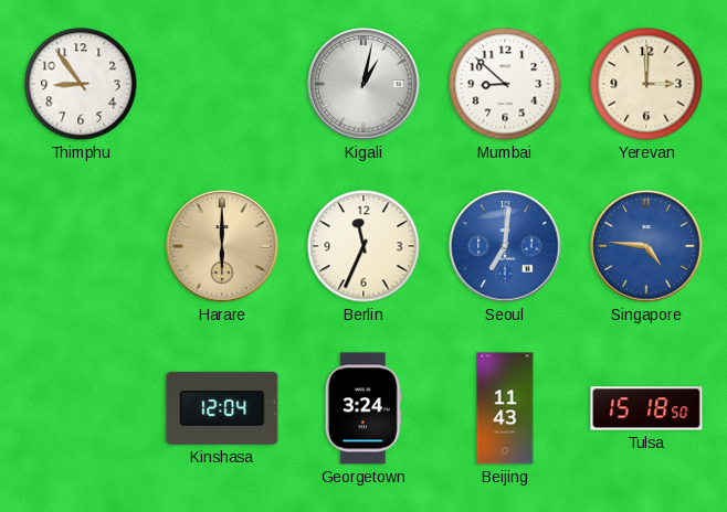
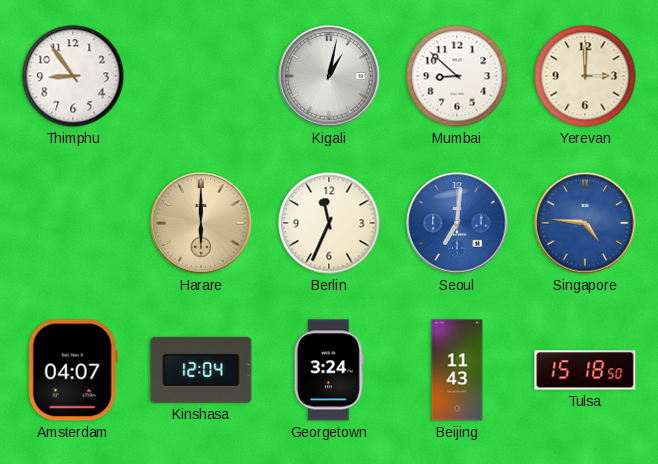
Amsterdam: none -> 04:07 (73, 370)
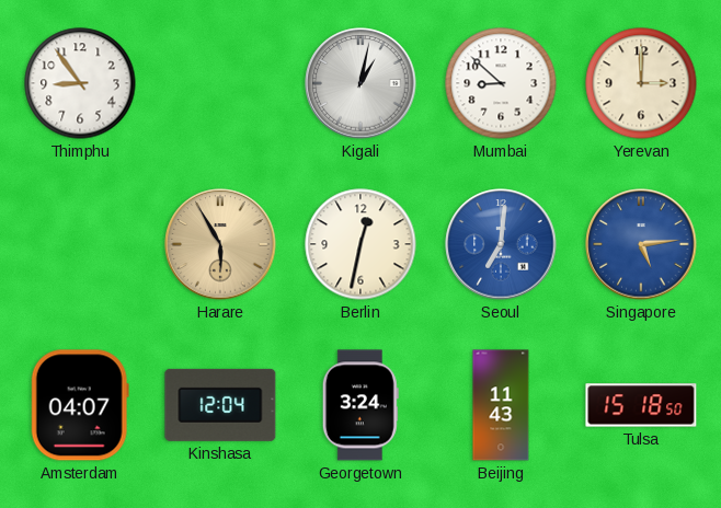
Harare: 6:00 -> 5:55 (220, 244)
Berlin: 11:34 -> 12:32 (360, 244)
Singapore: 4:46 -> 5:14 (641, 244)
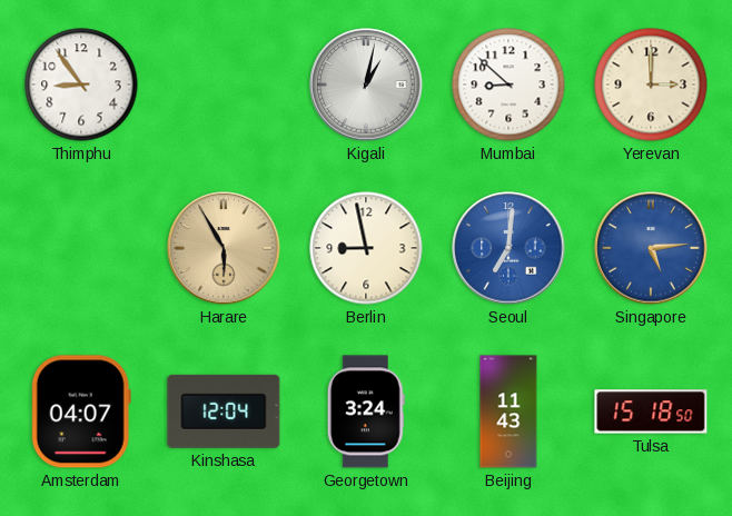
Berlin: 12:32 -> 8:58 (366, 248)
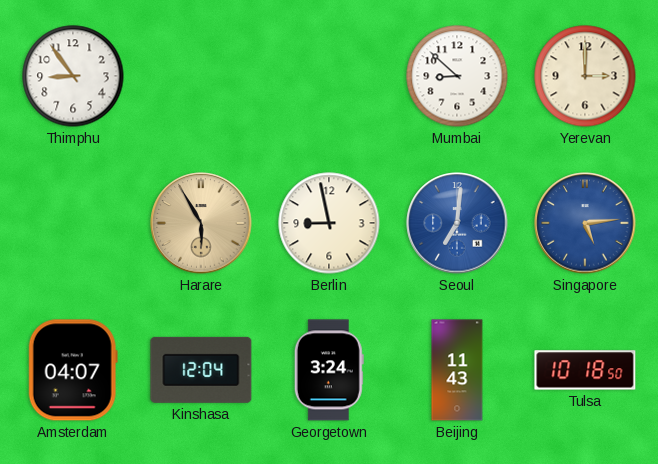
Kigali: 1:02 -> none (366, 85)
Tulsa: 15:18 -> 10:18 (585, 370)
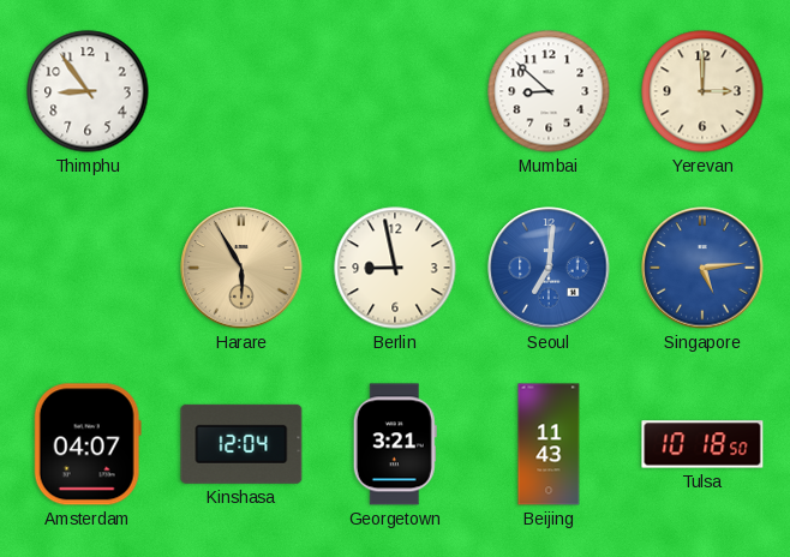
Georgetown: 3:24 -> 3:21 (395, 444)
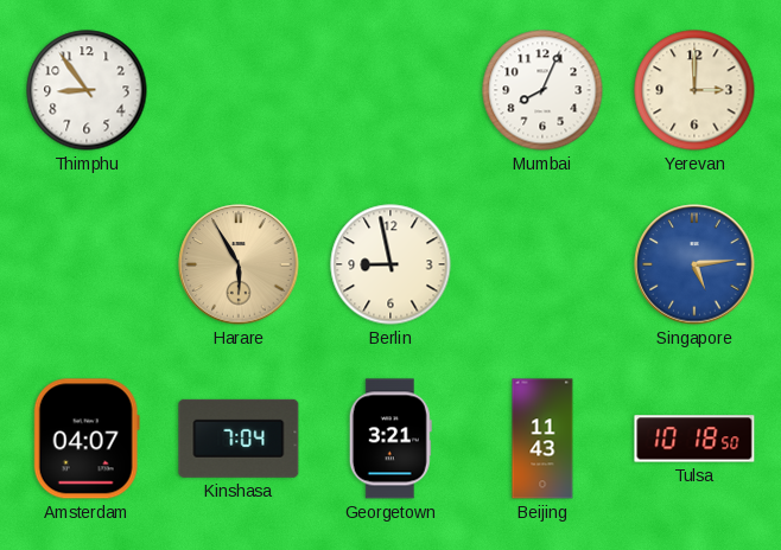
Mumbai: 8:52 -> 8:04 (542, 90)
Seoul: 7:01 -> none (549, 268)
Kinshasa: 12:04 -> 7:04 (239, 439)
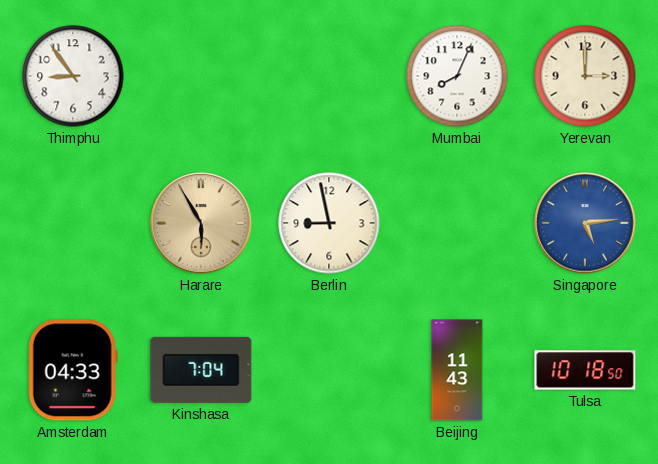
Amsterdam: 04:07 -> 04:33 (73, 370)
Georgetown: 3:21 -> none (390, 439)
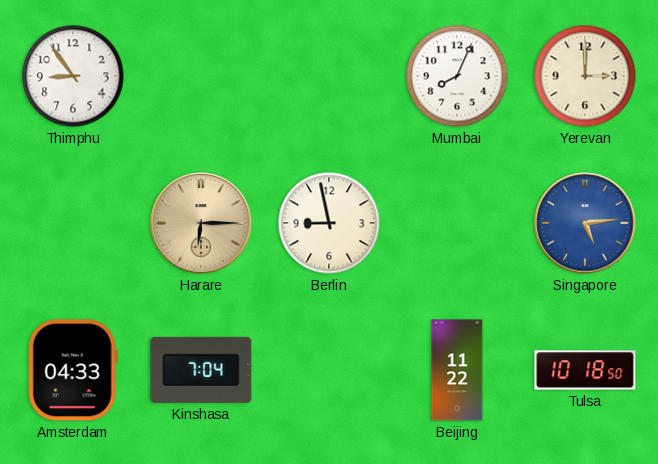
Harare: 5:55 -> 6:15 (201, 223)
Beijing: 11:43 -> 11:22 (457, 370)
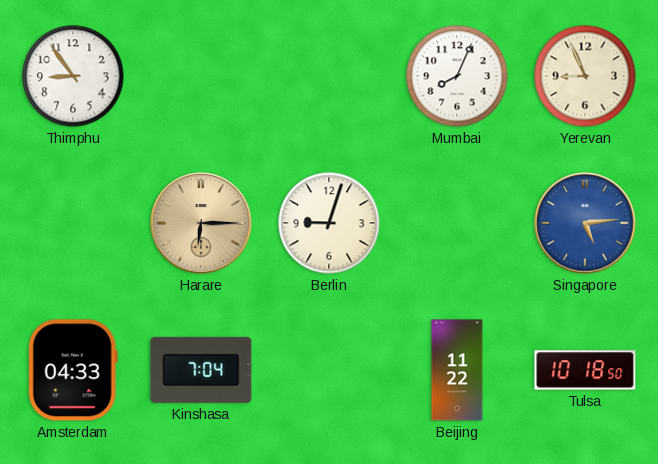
Yerevan: 3:00 -> 8:56 (585, 76)
Berlin: 8:58 -> 9:03 (329, 223)
